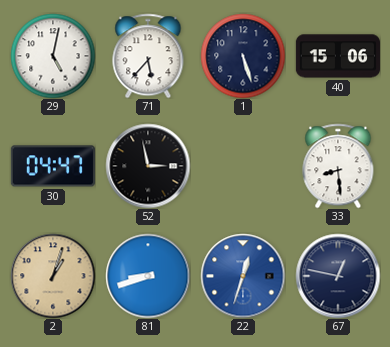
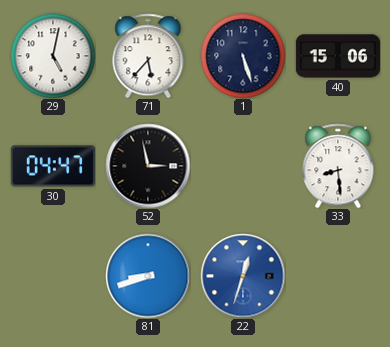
2: 1:03 -> none (53, 276)
67: 12:47 -> none (338, 276)
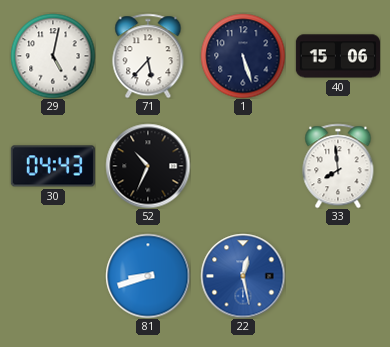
30: 04:47 -> 04:43 (53, 166)
52: 2:58 -> 10:34 (148, 166)
33: 8:29 -> 7:59 (338, 166)
22: 12:33 -> 12:28 (243, 276)
